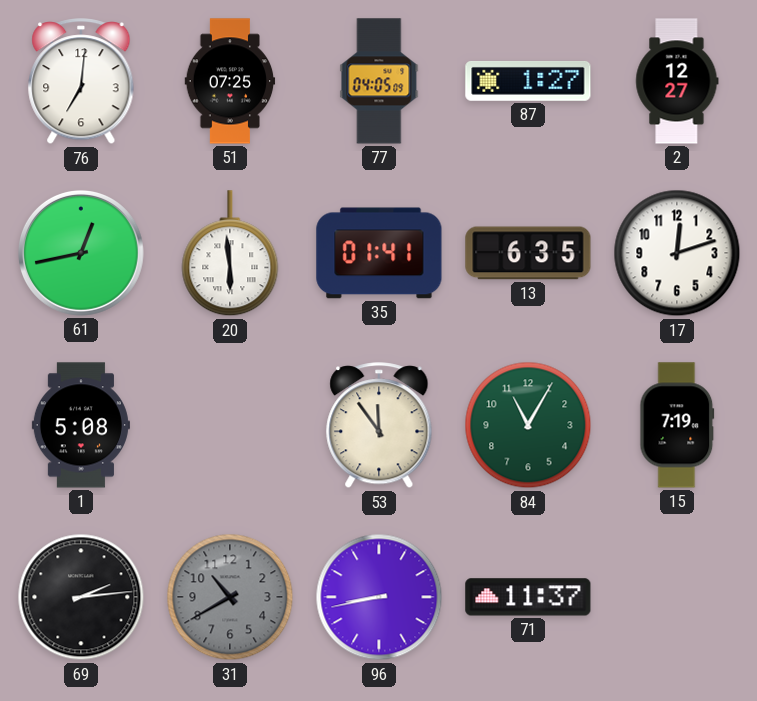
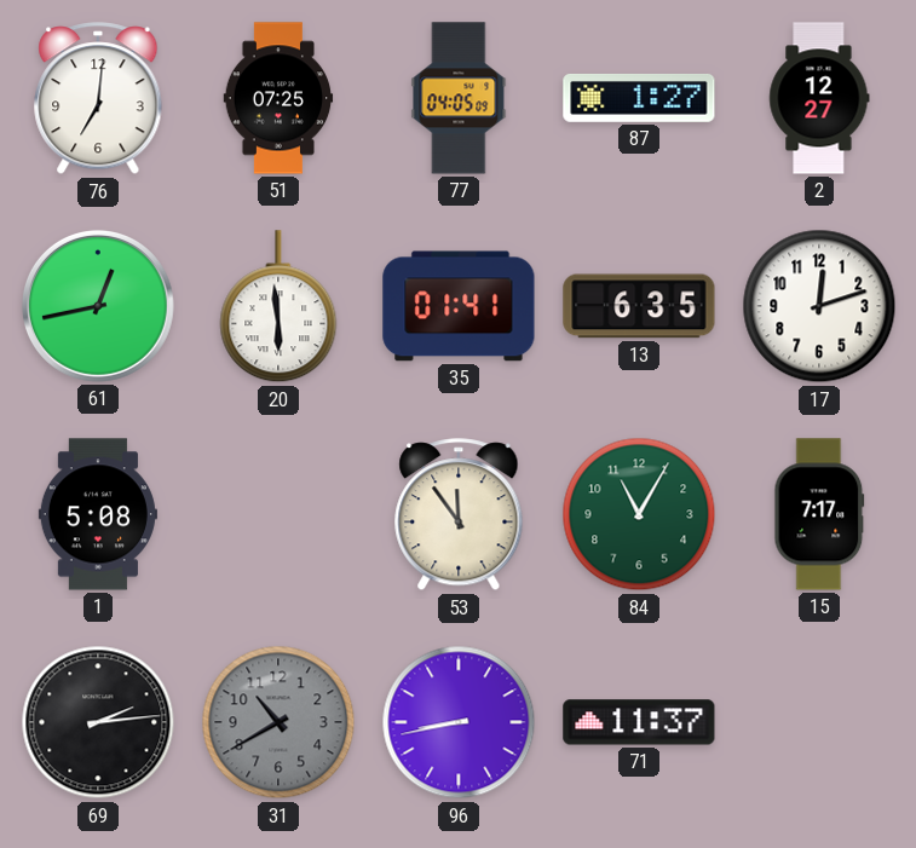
15: 7:19 -> 7:17 (819, 514)
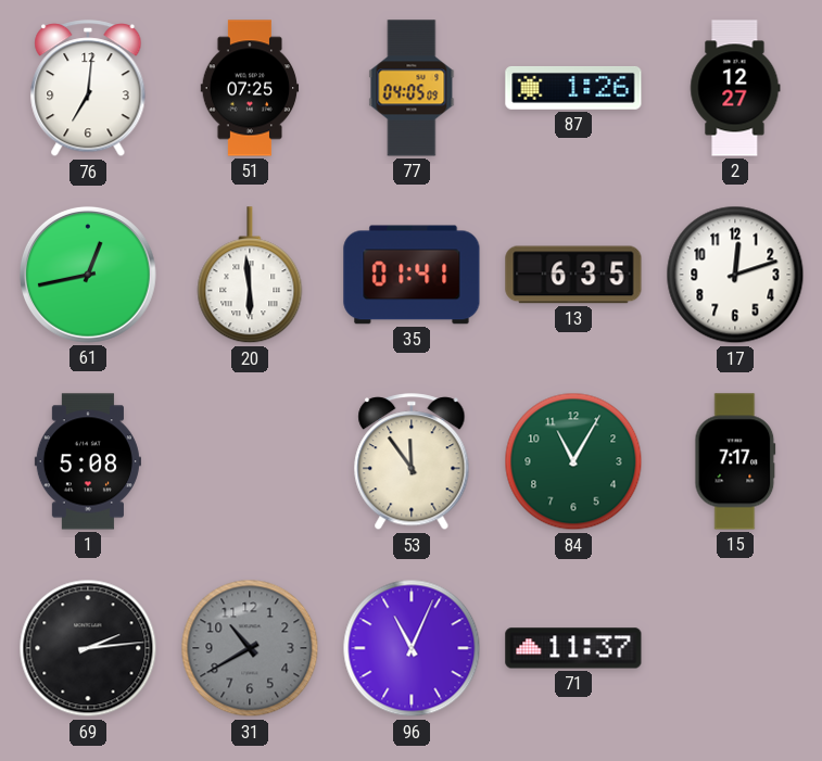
87: 1:27 -> 1:26 (573, 88)
96: 8:43 -> 11:04 (412, 648)
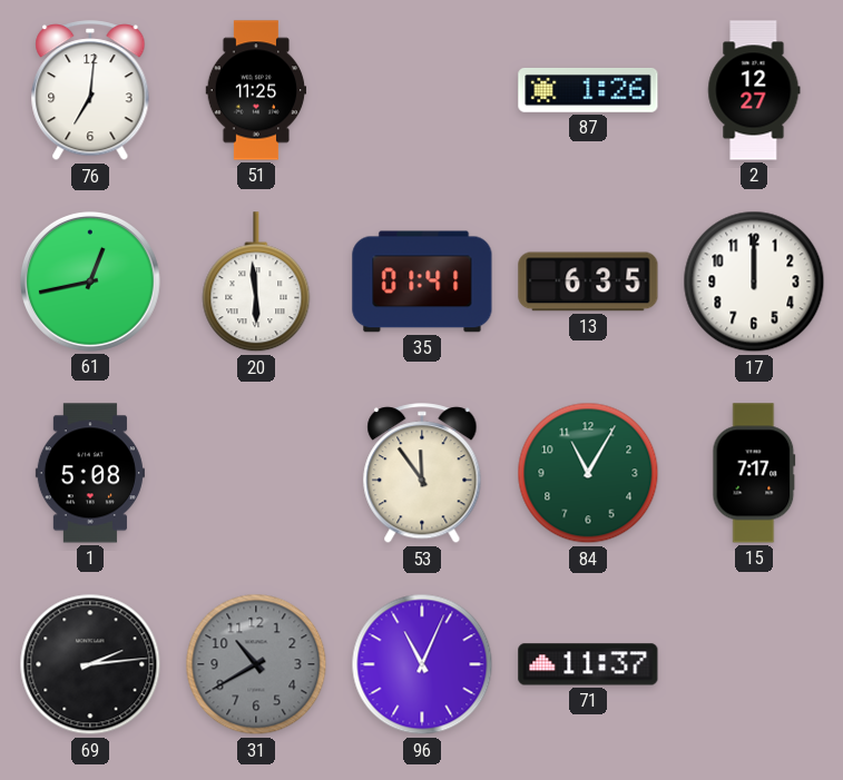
51: 07:25 -> 11:25 (256, 90)
77: 04:05 -> none (412, 88)
17: 12:12 -> 12:00 (754, 282)
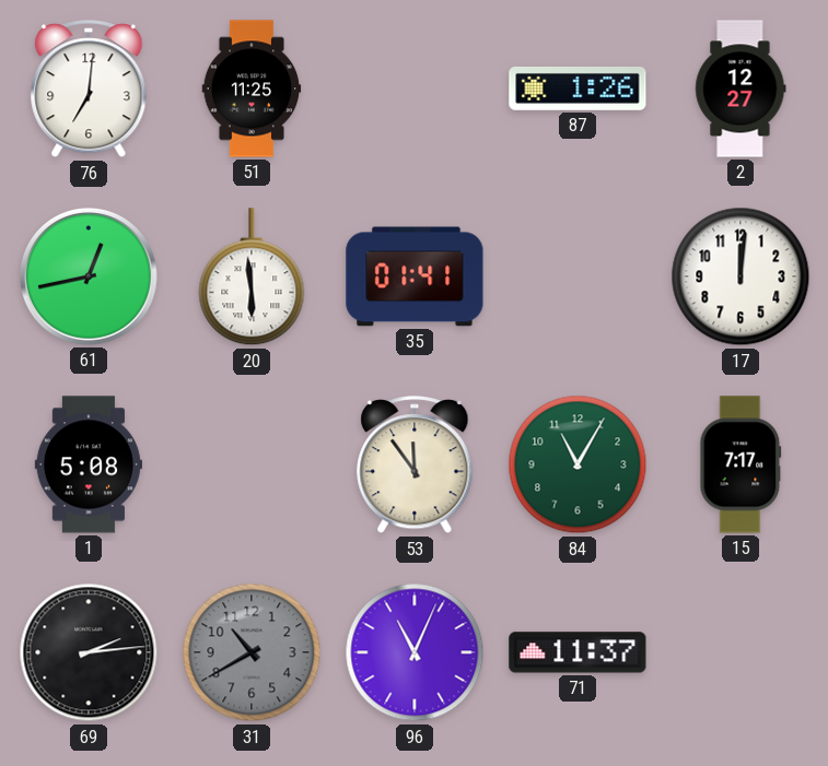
13: 6:35 -> none (588, 282)
17: 12:00 -> 12:01 (740, 276)
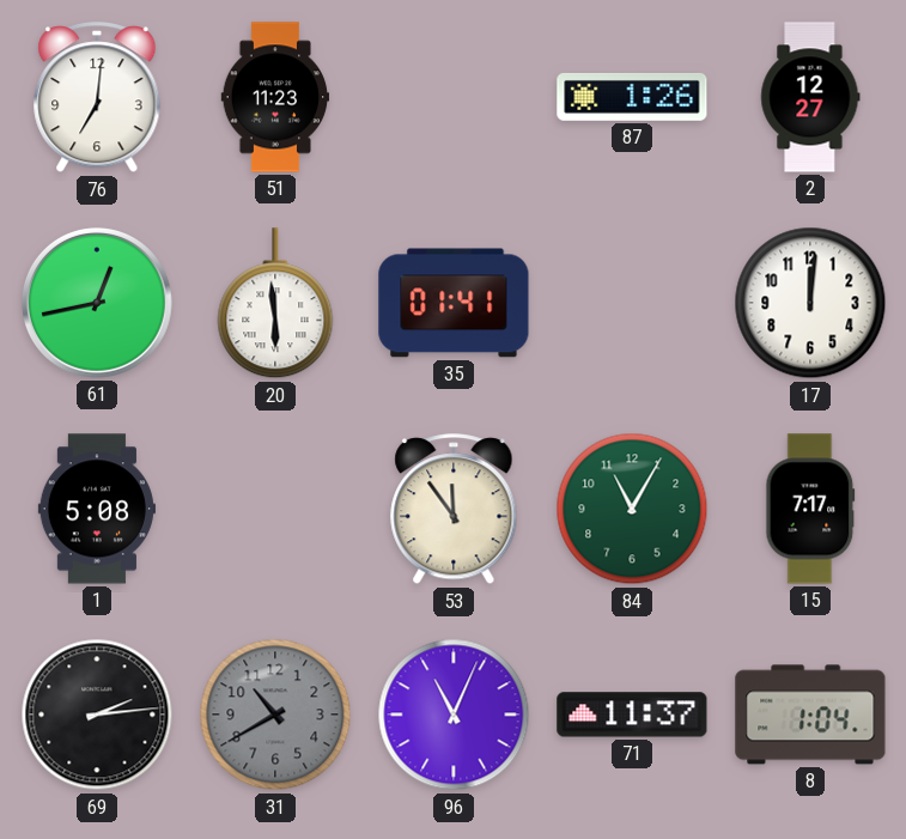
51: 11:25 -> 11:23 (275, 97)
8: none -> 1:04 (810, 715)
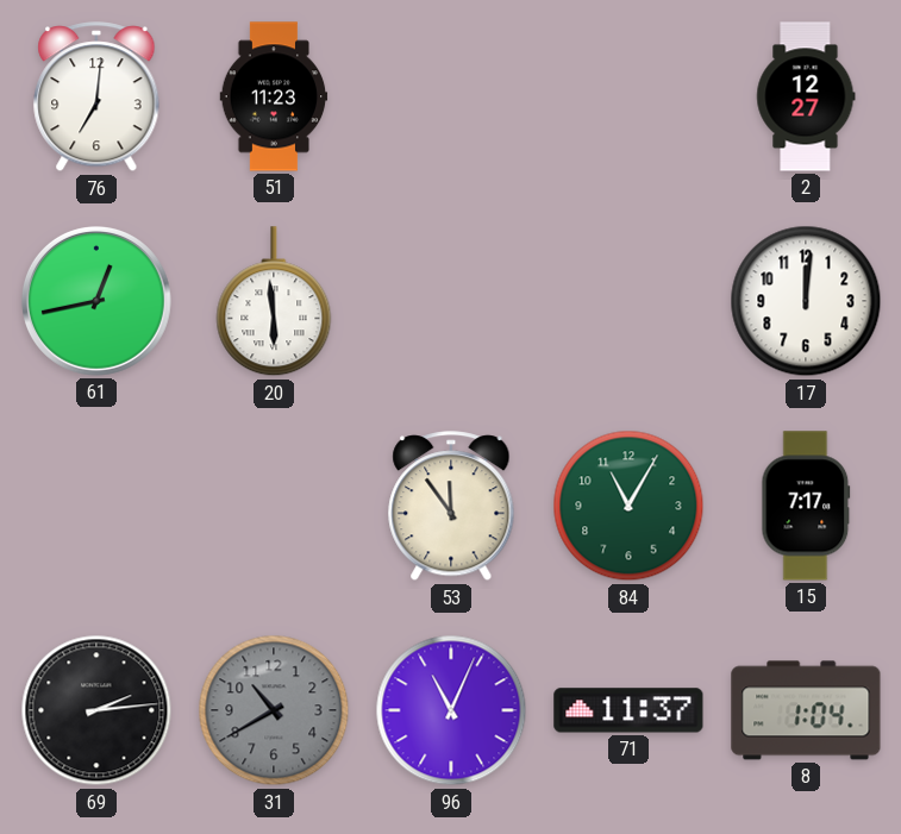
87: 1:26 -> none (632, 97)
35: 01:41 -> none (454, 303)
1: 5:08 -> none (97, 509)
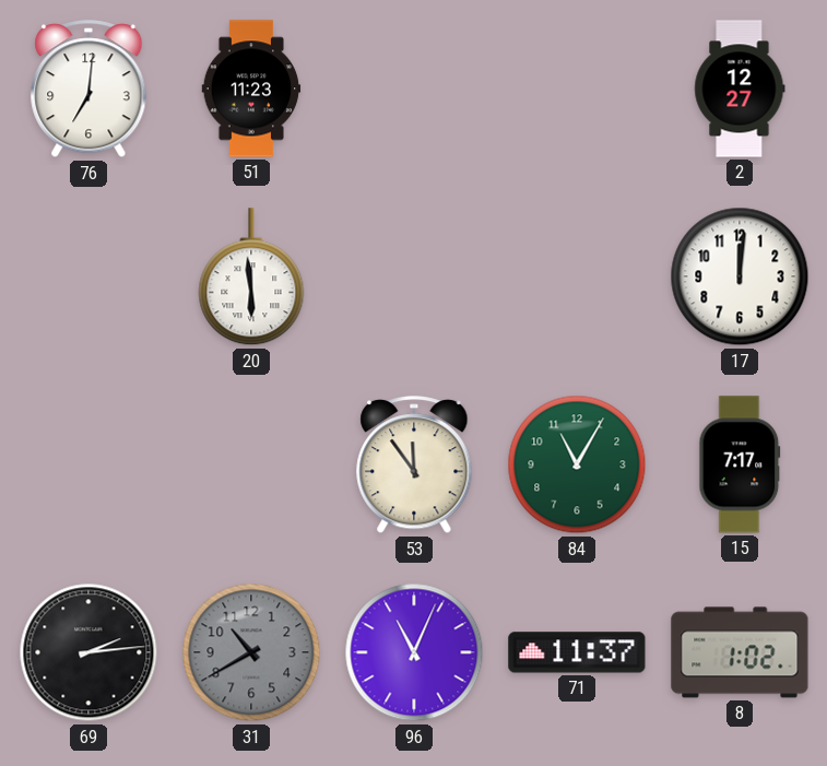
61: 12:43 -> none (96, 301)
8: 1:04 -> 1:02 (740, 652)
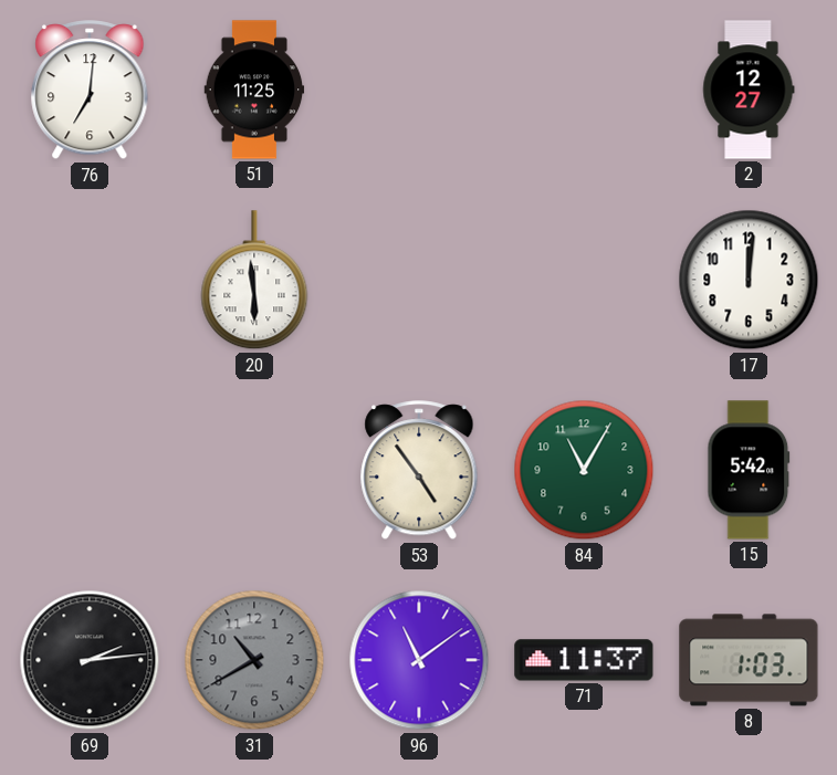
51: 11:23 -> 11:25 (254, 90)
53: 11:54 -> 4:54 (419, 471)
15: 7:17 -> 5:42 (749, 470)
96: 11:04 -> 11:09 (419, 660)
8: 1:02 -> 1:03 (749, 660)
